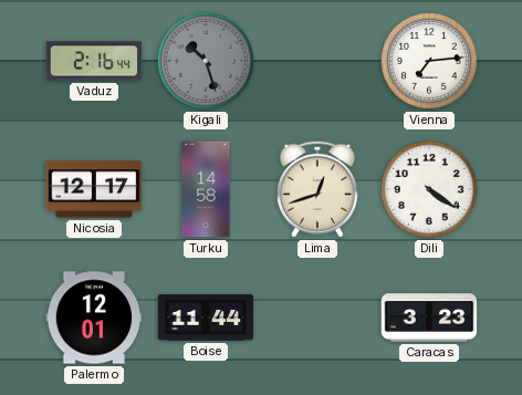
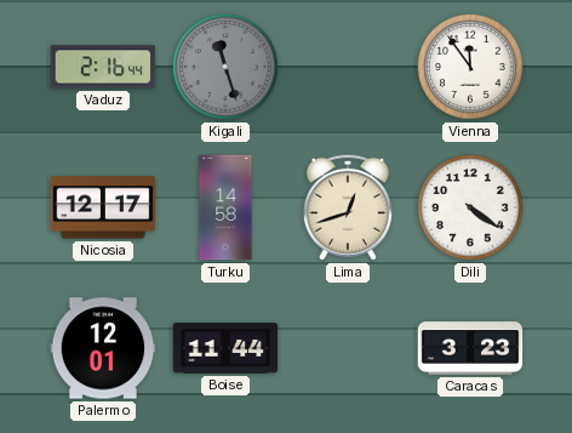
Kigali: 10:27 -> 11:27 (225, 67)
Vienna: 7:14 -> 11:54 (470, 67)
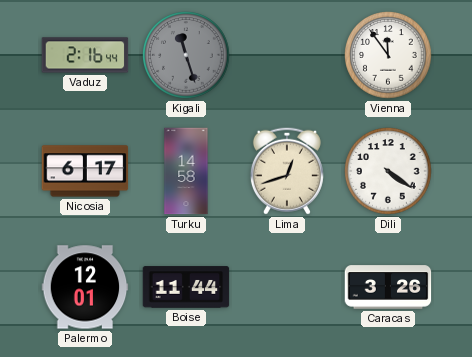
Nicosia: 12:17 -> 6:17 (85, 171)
Caracas: 3:23 -> 3:26 (388, 287)
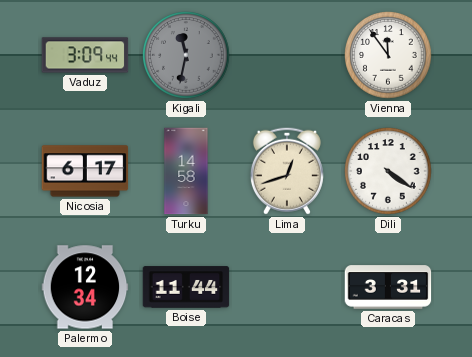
Vaduz: 2:16 -> 3:09 (85, 55)
Kigali: 11:27 -> 11:32 (186, 55)
Palermo: 12:01 -> 12:34 (85, 287)
Caracas: 3:26 -> 3:31 (388, 287)
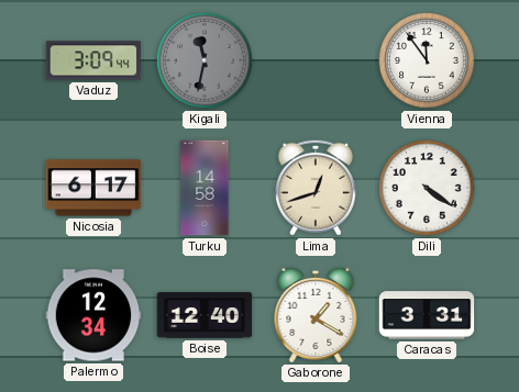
Boise: 11:44 -> 12:40 (205, 315)
Gaborone: none -> 1:20 (316, 314)
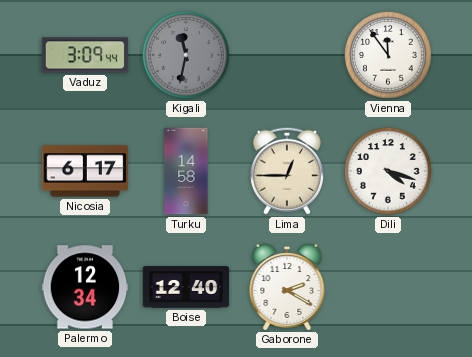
Lima: 12:42 -> 12:45 (287, 171)
Dili: 4:21 -> 4:18 (388, 171)
Gaborone: 1:20 -> 2:20 (287, 286)
Caracas: 3:31 -> none (427, 315)
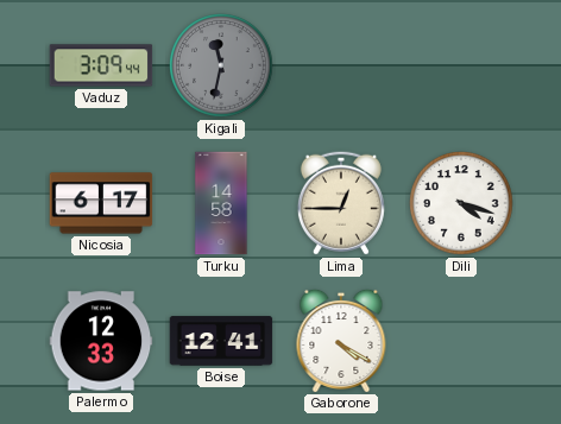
Vienna: 11:54 -> none (388, 55)
Palermo: 12:34 -> 12:33 (101, 341)
Boise: 12:40 -> 12:41 (221, 341)
Gaborone: 2:20 -> 4:20 (341, 340)
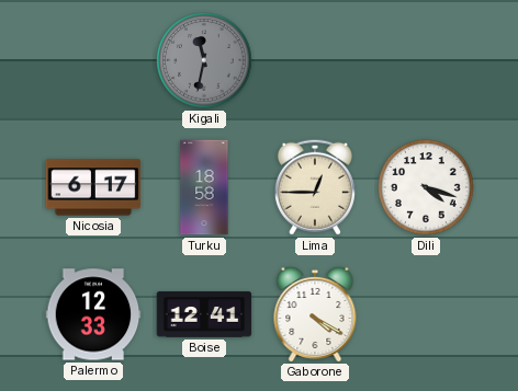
Vaduz: 3:09 -> none (101, 65)
Turku: 14:58 -> 18:58 (204, 187)
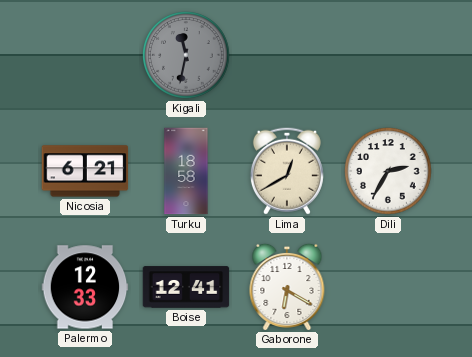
Nicosia: 6:17 -> 6:21 (85, 171)
Lima: 12:45 -> 12:40 (287, 171)
Dili: 4:18 -> 2:35 (388, 171)
Gaborone: 4:20 -> 6:20 (287, 286)
